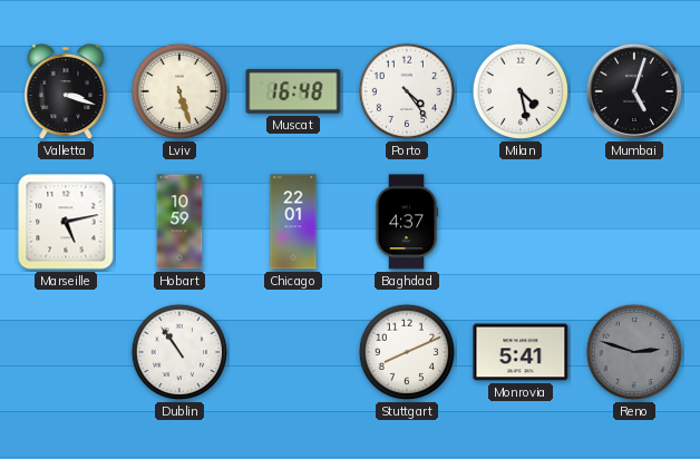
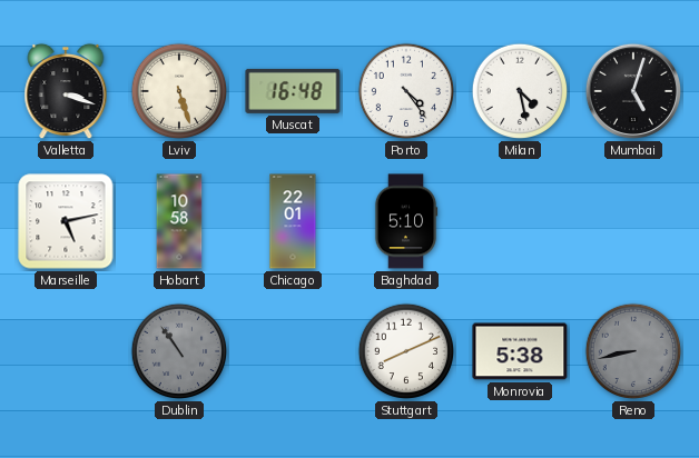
Hobart: 10:59 -> 10:58 (179, 221)
Baghdad: 4:37 -> 5:10 (406, 221)
Dublin dial: white -> grey (179, 351)
Monrovia: 5:41 -> 5:38 (520, 351)
Reno: 2:48 -> 8:43 (633, 351)
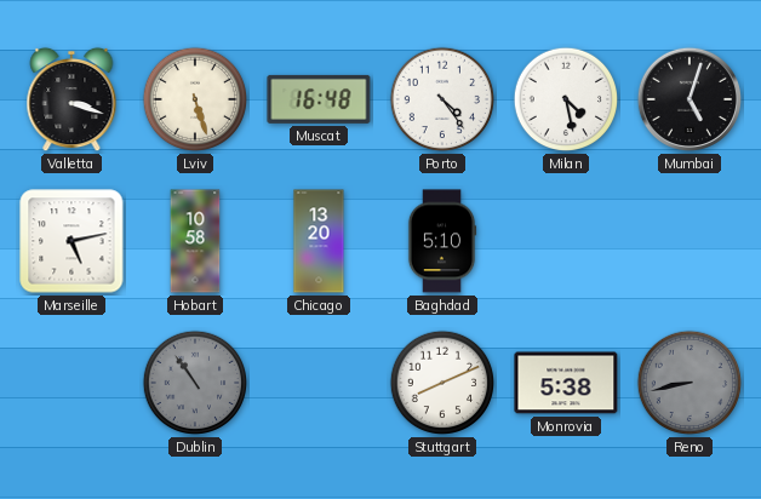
Chicago: 22:01 -> 13:20 (319, 241)
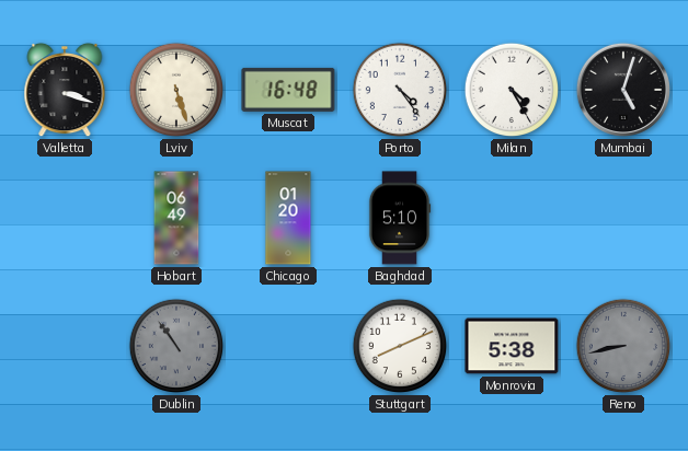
Milan: 4:28 -> 4:25 (512, 90)
Marseille: 5:13 -> none (71, 241)
Hobart: 10:58 -> 06:49 (176, 218)
Chicago: 13:20 -> 01:20 (288, 218)
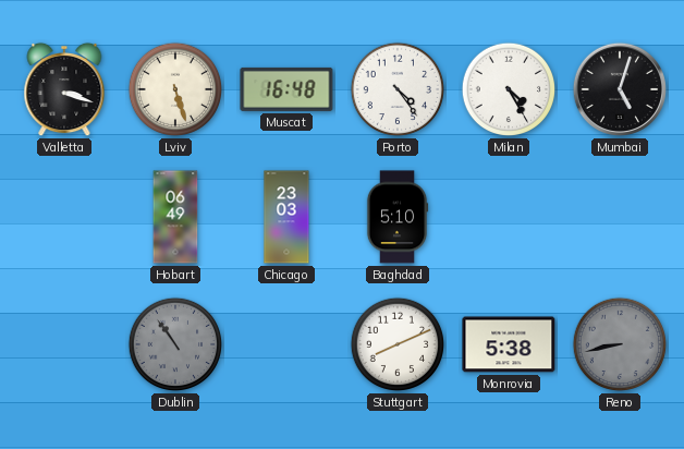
Chicago: 01:20 -> 23:03 (286, 217)
